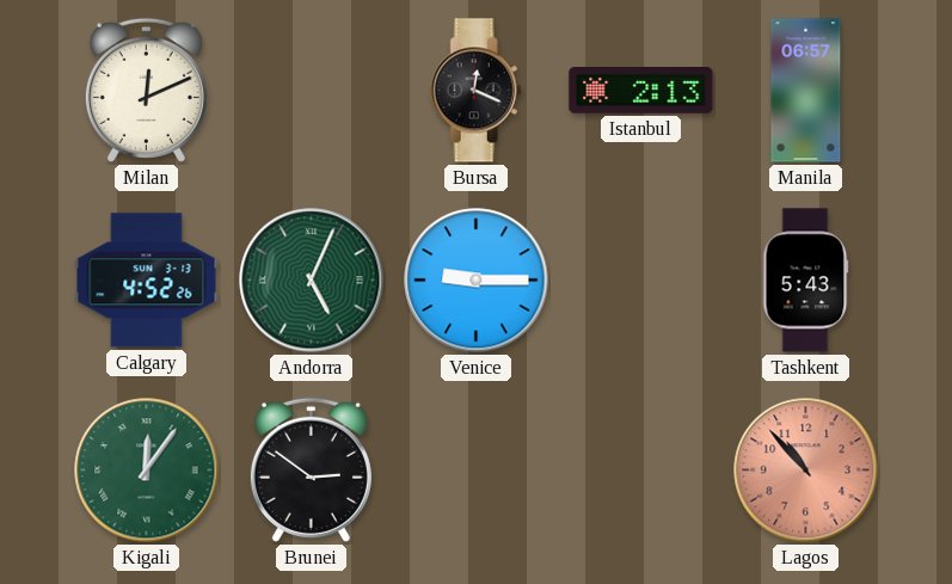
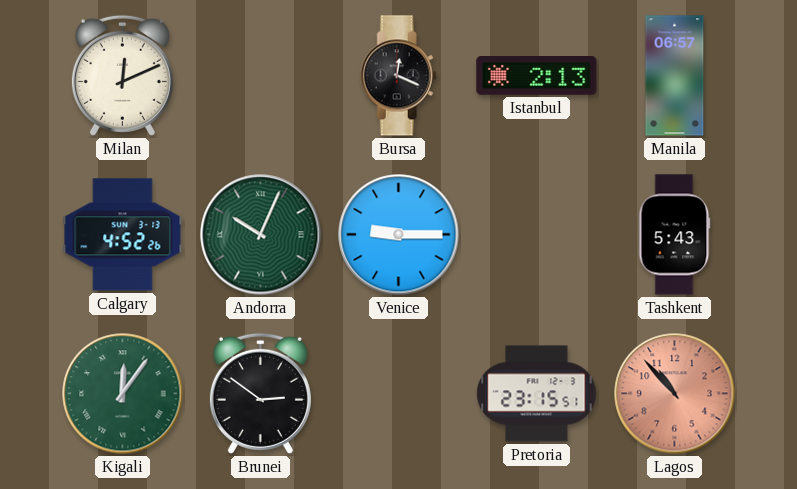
Andorra: 5:04 -> 10:04 (261, 235)
Pretoria: none -> 23:15 (537, 394)
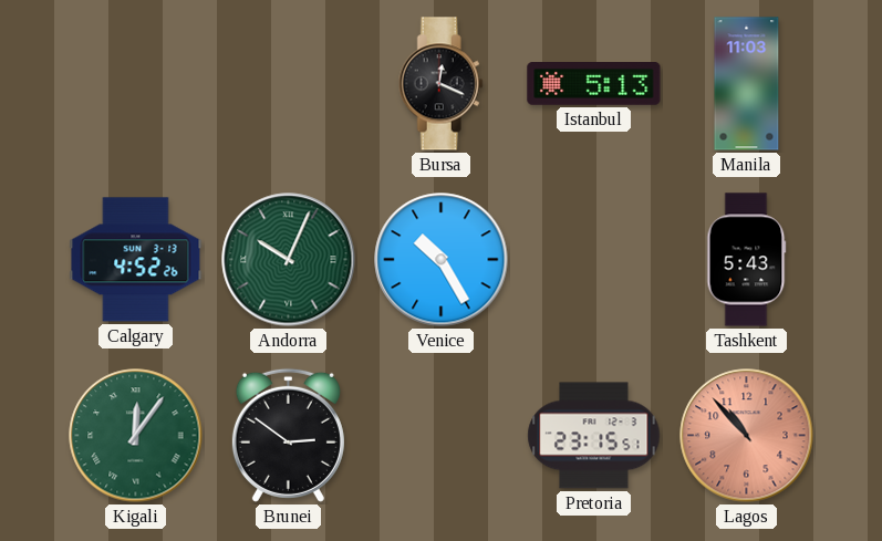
Milan: 12:11 -> none (122, 75)
Istanbul: 2:13 -> 5:13 (594, 84)
Manila: 06:57 -> 11:03 (747, 84)
Venice: 9:15 -> 10:25 (442, 260)
